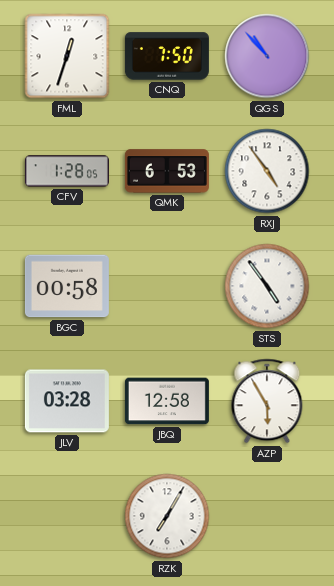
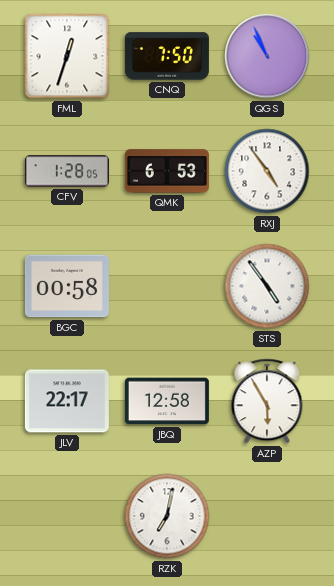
QGS: 10:53 -> 10:56 (267, 56)
JLV: 03:28 -> 22:17 (67, 401)
RZK: 7:05 -> 7:02 (167, 516)
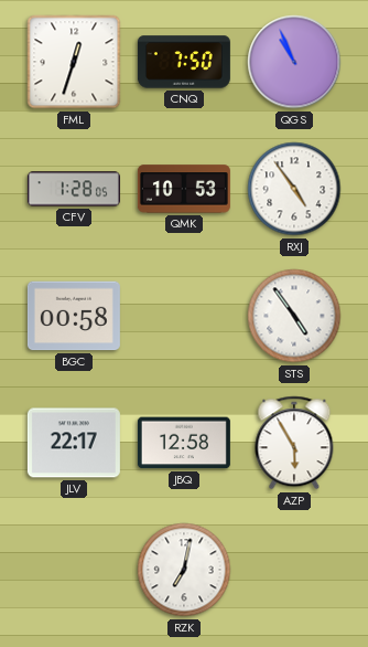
QMK: 6:53 -> 10:53 (184, 189)
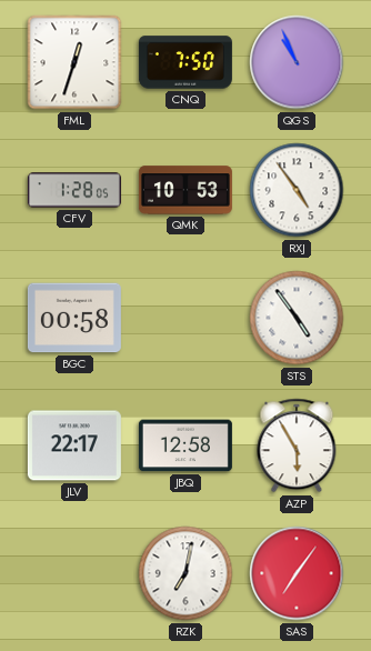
SAS: none -> 7:06 (297, 573)
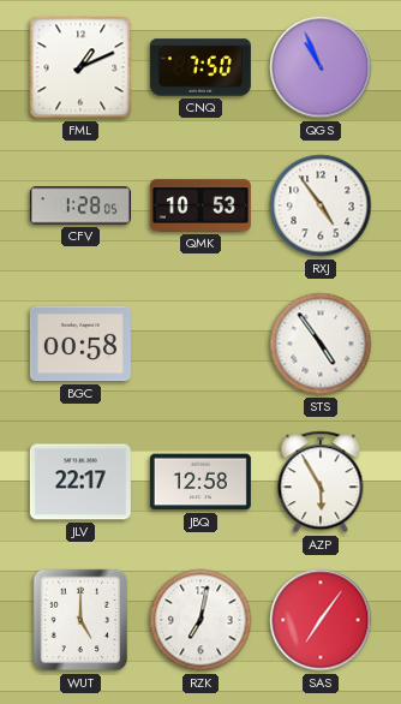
FML: 12:33 -> 1:11 (80, 67)
WUT: none -> 5:00 (80, 620)
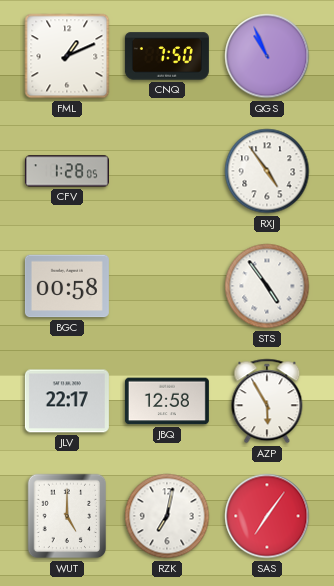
QMK: 10:53 -> none (200, 205)
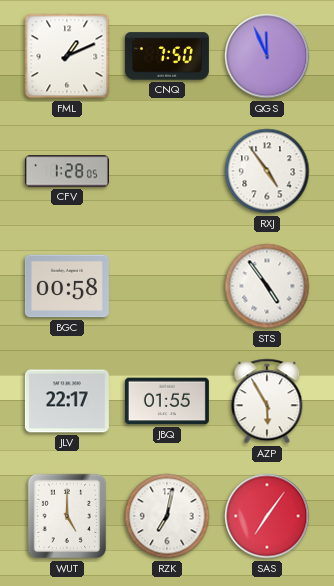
QGS: 10:56 -> 11:56 (267, 56)
JBQ: 12:58 -> 01:55 (167, 401)
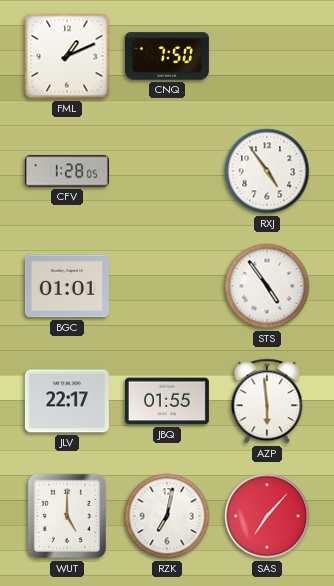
QGS: 11:56 -> none (267, 56)
BGC: 00:58 -> 01:01 (67, 286)
AZP: 5:55 -> 5:59 (267, 401)
SAS: 7:06 -> 7:07 (267, 516)
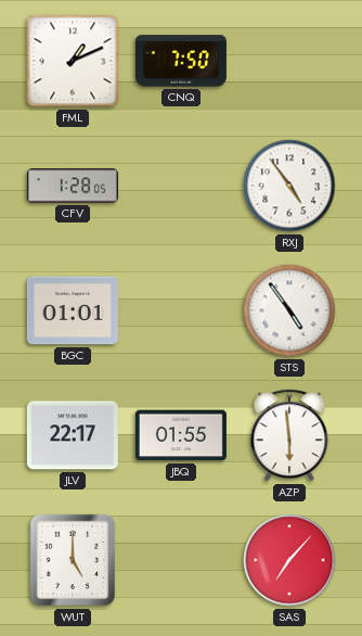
RZK: 7:02 -> none (167, 516)
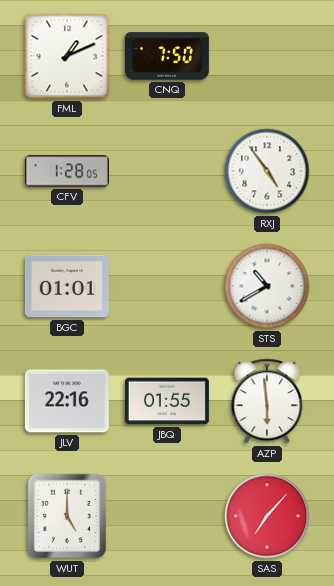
STS: 4:54 -> 10:40 (267, 286)
JLV: 22:17 -> 22:16 (67, 401)
